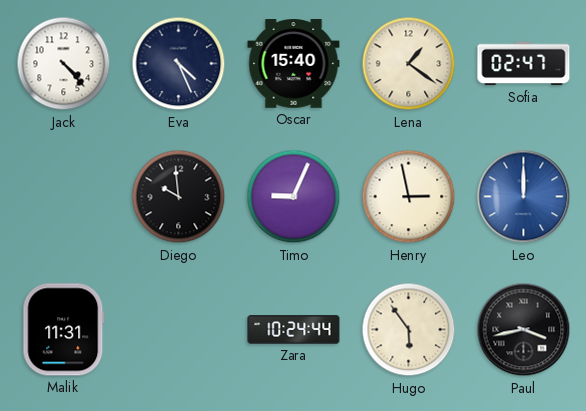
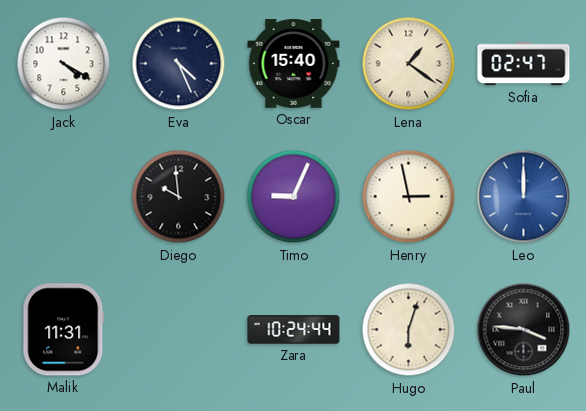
Jack: 4:23 -> 4:20 (64, 64)
Hugo: 5:54 -> 6:03 (409, 330)
Paul: 3:43 -> 3:46 (524, 330)
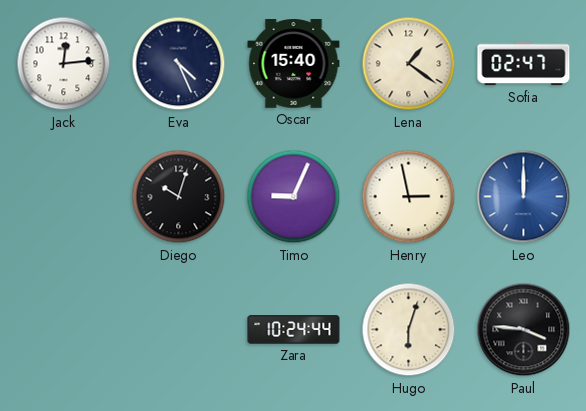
Jack: 4:20 -> 12:14 (64, 64)
Diego: 9:59 -> 10:03 (179, 197)
Malik: 11:31 -> none (64, 330)
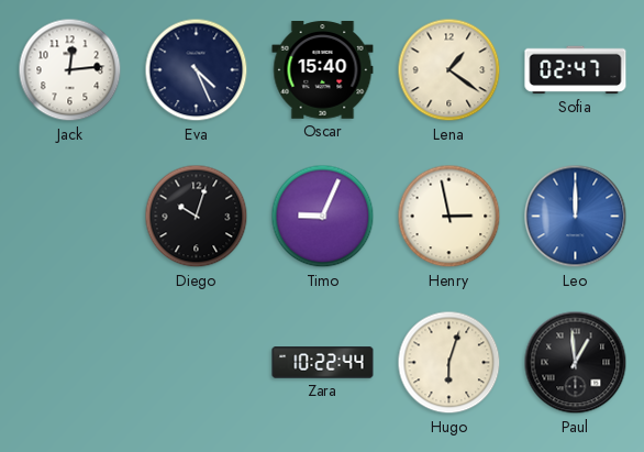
Zara: 10:24 -> 10:22 (323, 363)
Paul: 3:46 -> 12:59 (576, 363)
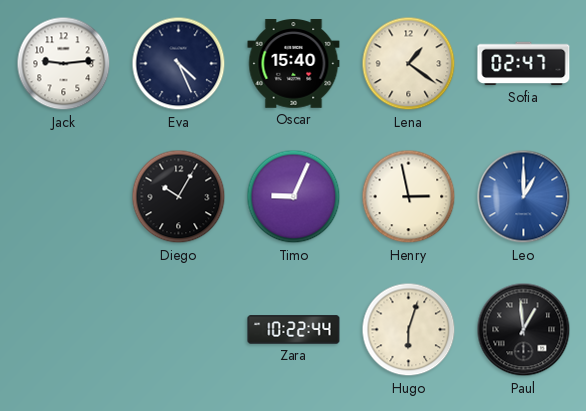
Jack: 12:14 -> 9:14 (64, 64)
Diego: 10:03 -> 10:05 (179, 197)
Leo: 12:00 -> 1:00 (524, 197)
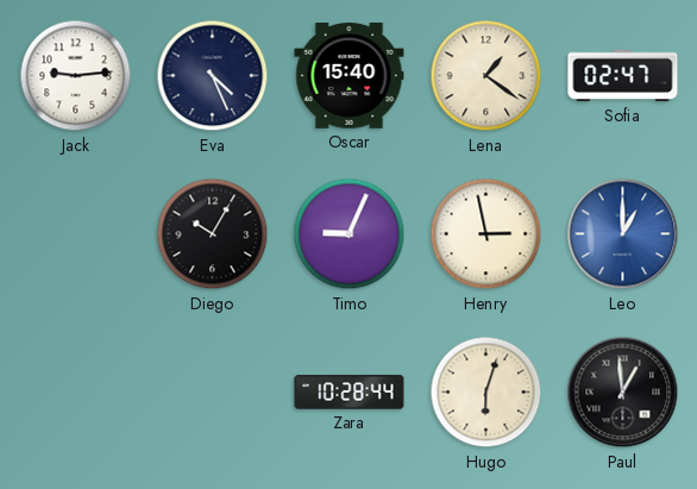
Zara: 10:22 -> 10:28 (350, 393)
